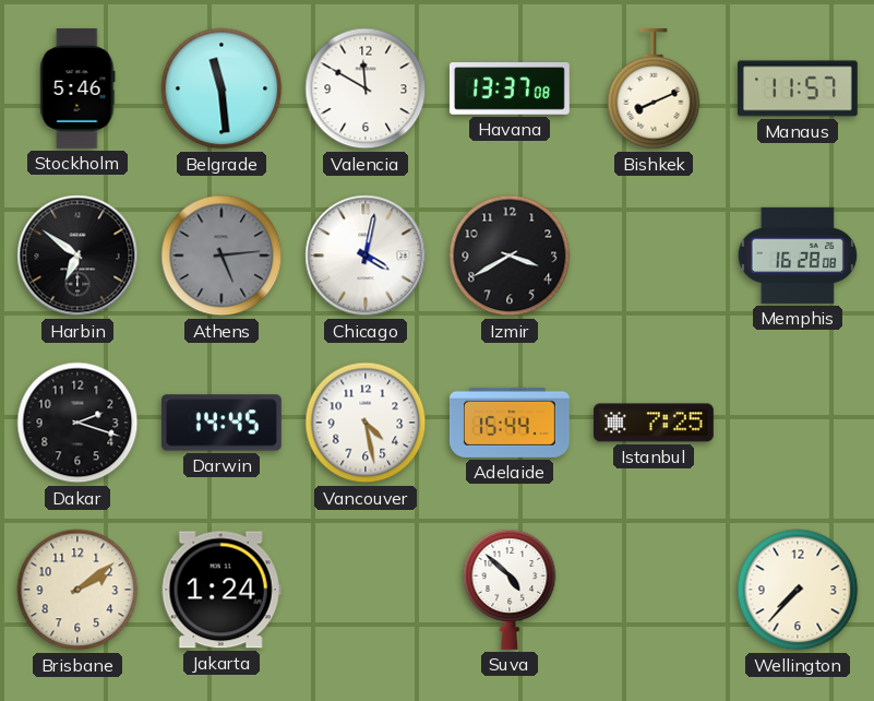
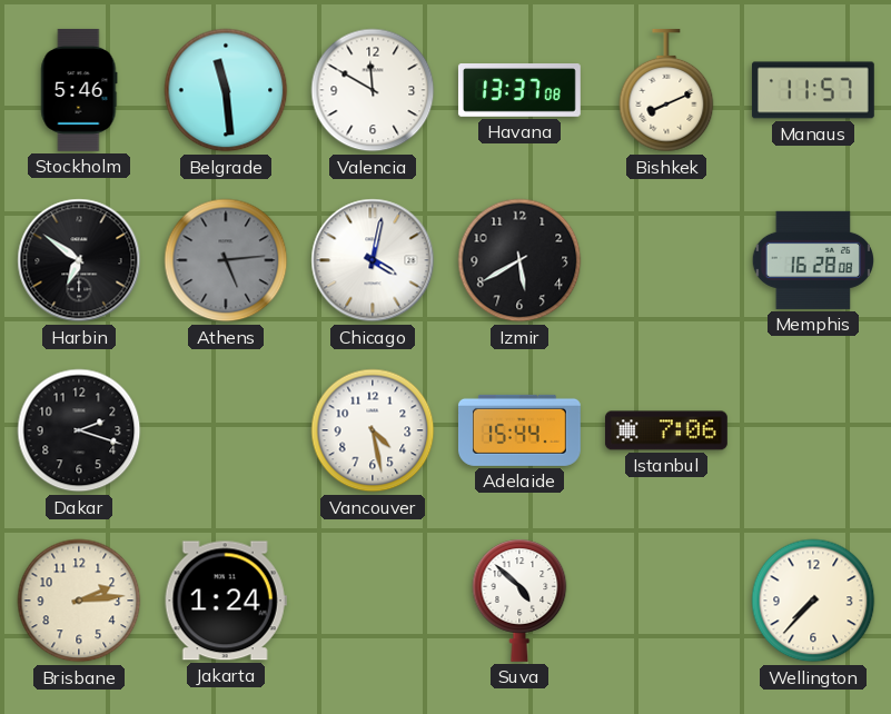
Izmir: 3:40 -> 5:40 (519, 260)
Darwin: 14:45 -> none (222, 423)
Istanbul: 7:25 -> 7:06 (666, 430)
Brisbane: 2:09 -> 2:14 (79, 601)
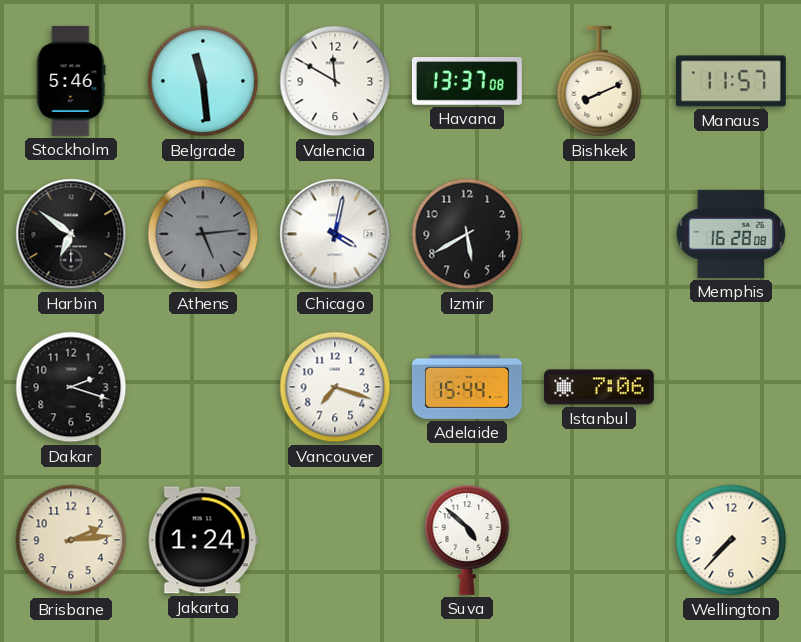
Vancouver: 4:28 -> 7:18 (335, 387)
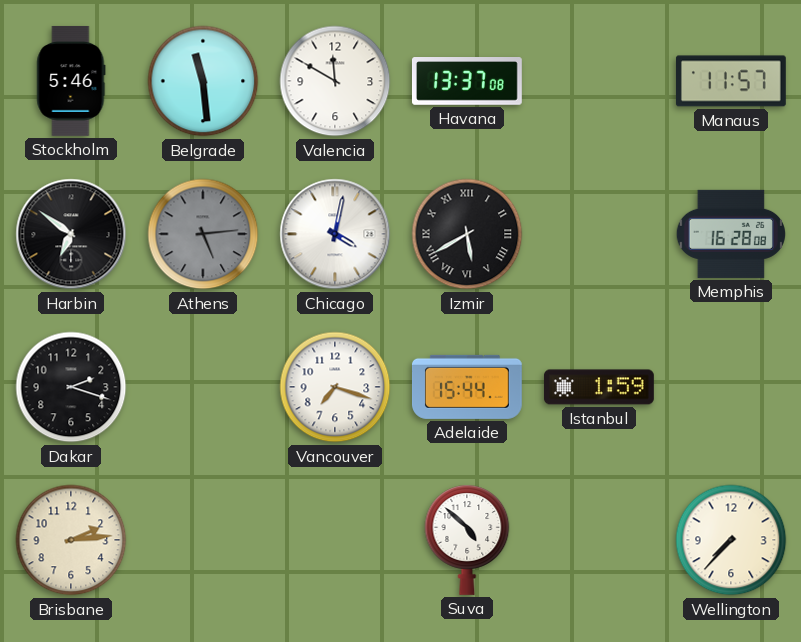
Bishkek: 8:11 -> none (599, 81)
Izmir numerals: Arabic -> Roman (467, 234)
Istanbul: 7:06 -> 1:59 (599, 387)
Jakarta: 1:24 -> none (203, 540)
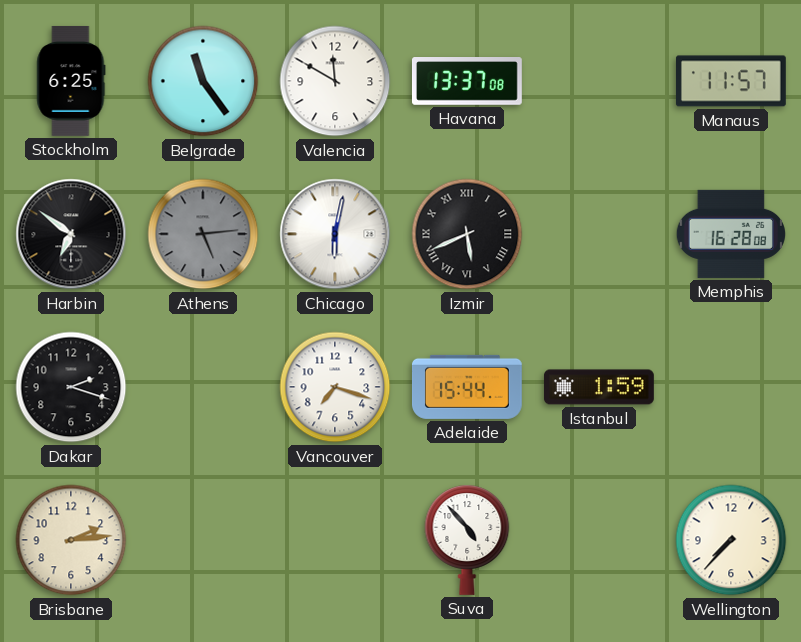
Stockholm: 5:46 -> 6:25 (71, 81)
Belgrade: 11:29 -> 11:24 (203, 81)
Chicago: 4:02 -> 6:02 (335, 234)
Izmir: 5:40 -> 5:41 (467, 234)
Suva: 4:52 -> 4:53 (467, 540)
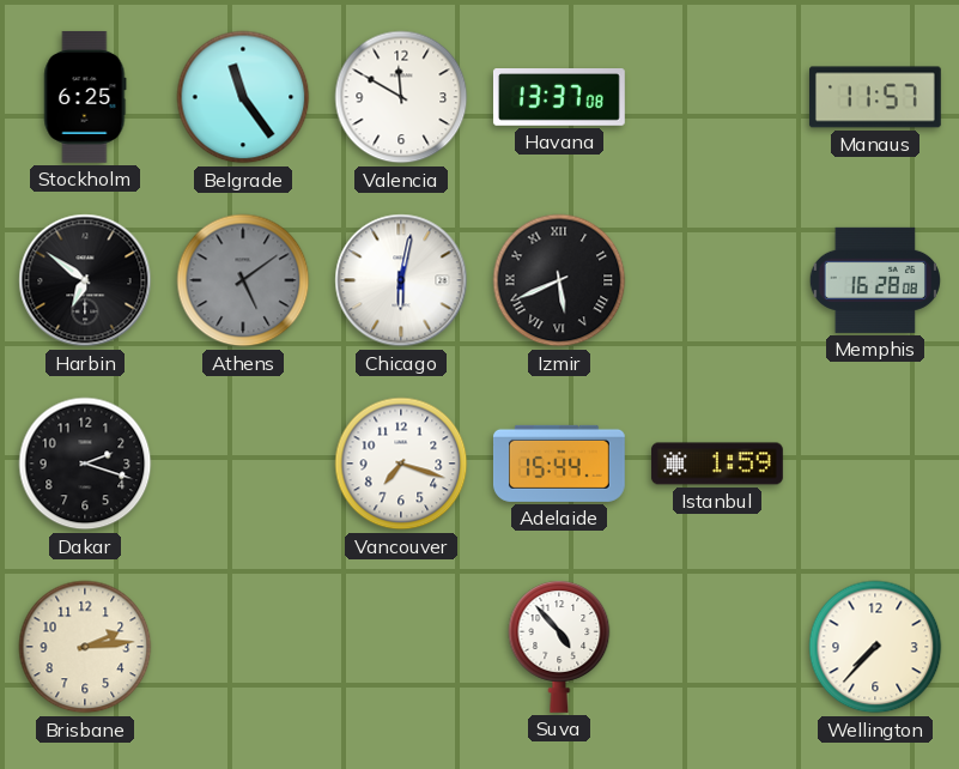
Athens: 5:14 -> 5:09 (243, 280)
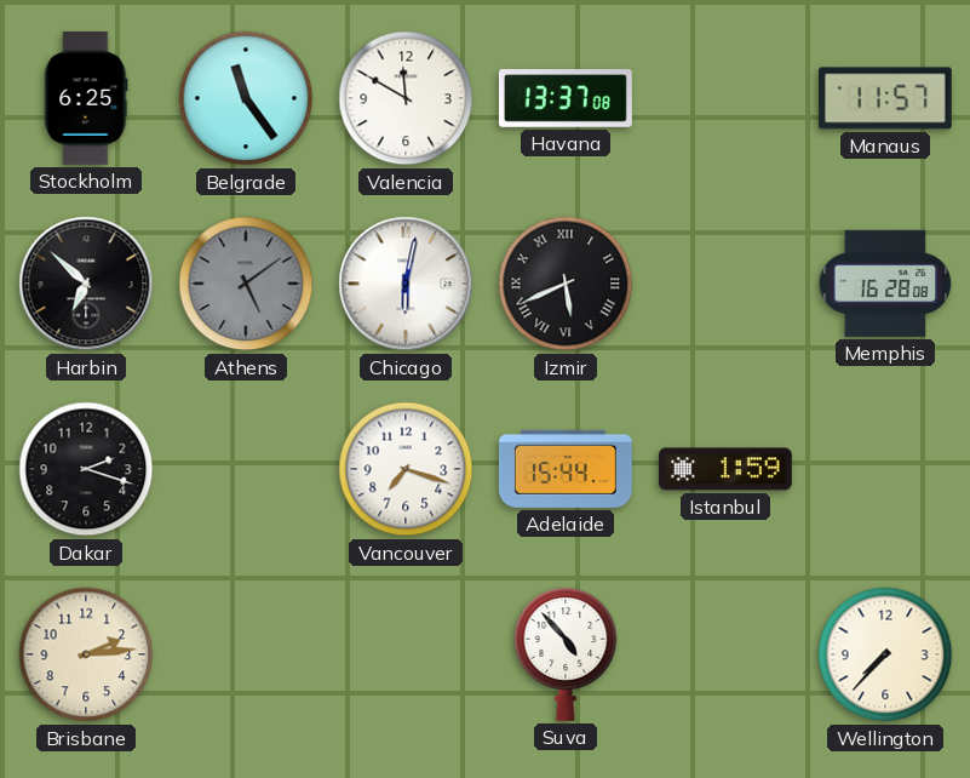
Harbin: 6:51 -> 6:52 (86, 284)
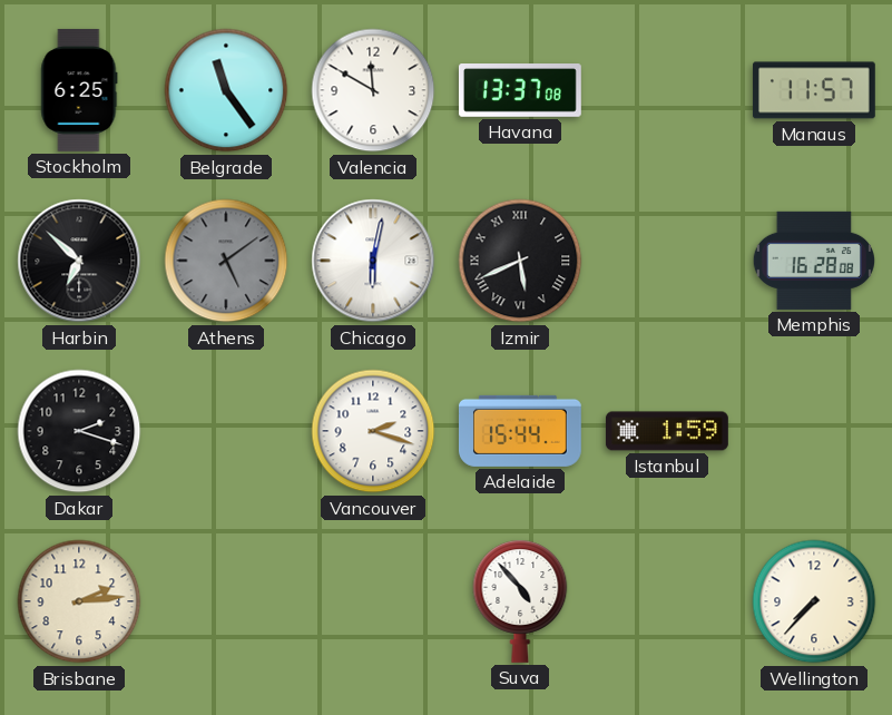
Vancouver: 7:18 -> 2:18 (373, 431)
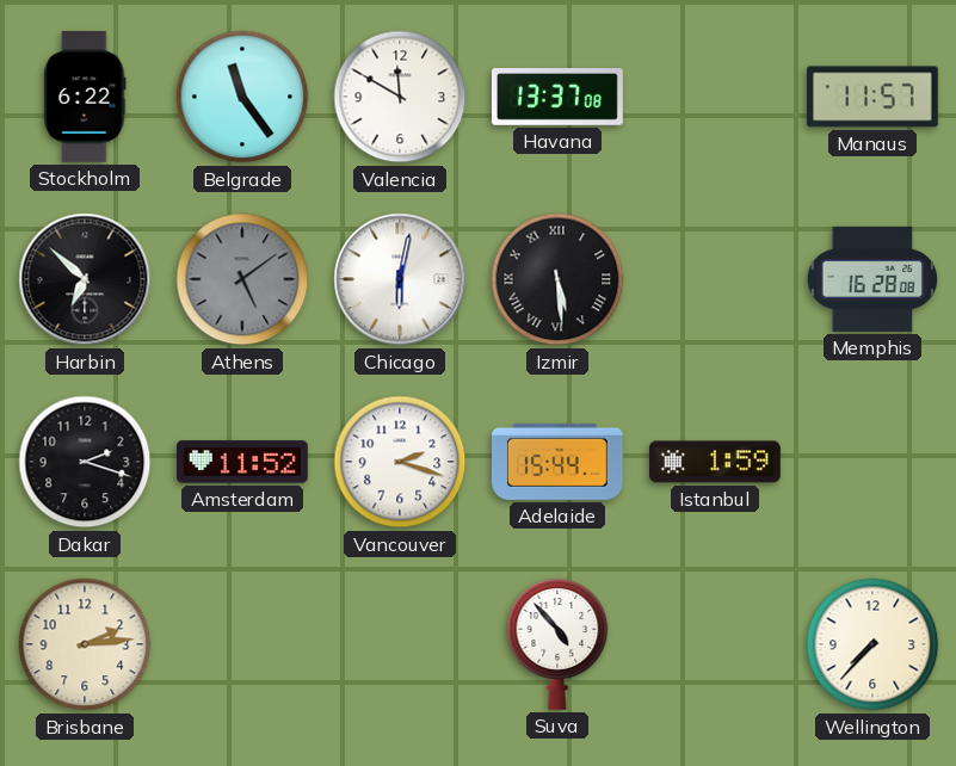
Stockholm: 6:25 -> 6:22 (85, 97)
Izmir: 5:41 -> 5:29 (557, 279)
Amsterdam: none -> 11:52 (243, 462)
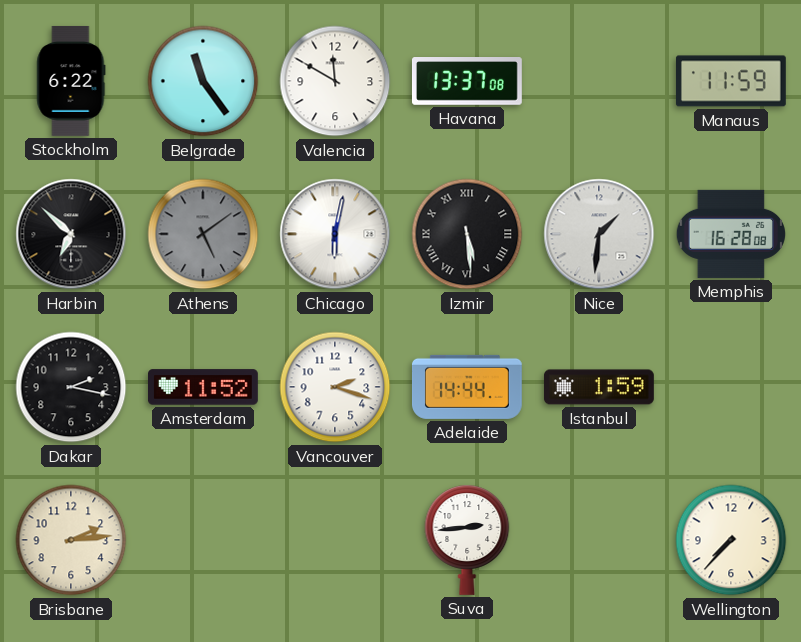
Manaus: 11:57 -> 11:59 (731, 81)
Nice: none -> 1:31 (599, 234)
Dakar: 2:18 -> 2:17 (71, 387)
Adelaide: 15:44 -> 14:44 (467, 387)
Suva: 4:53 -> 2:44 (467, 540)
